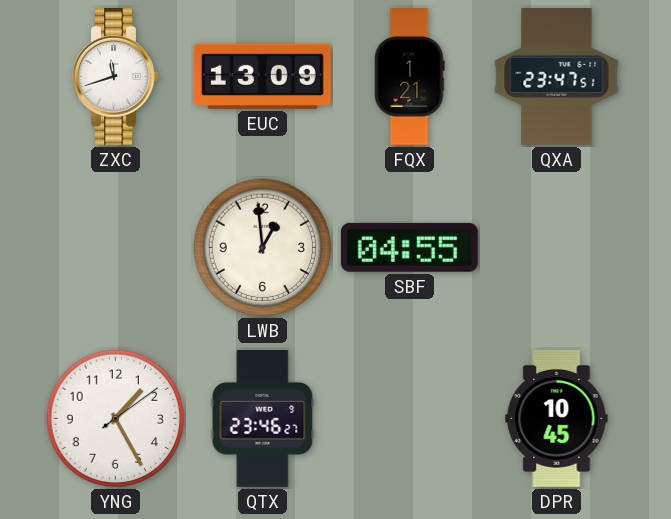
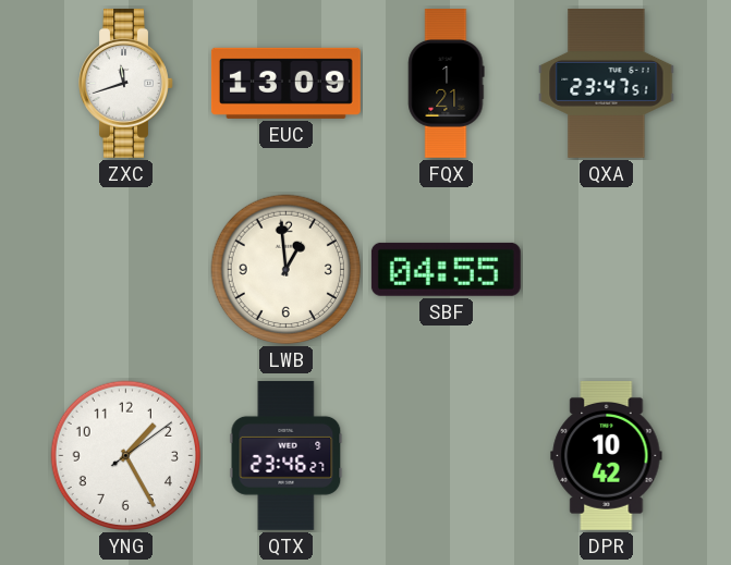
DPR: 10:45 -> 10:42 (607, 455)
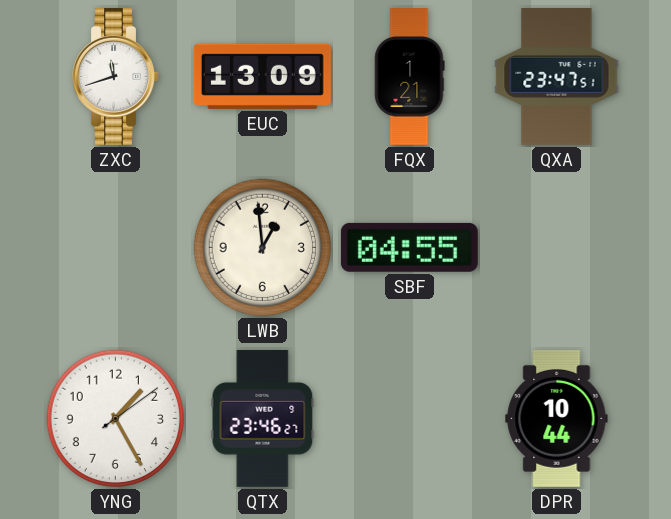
DPR: 10:42 -> 10:44 (557, 418)
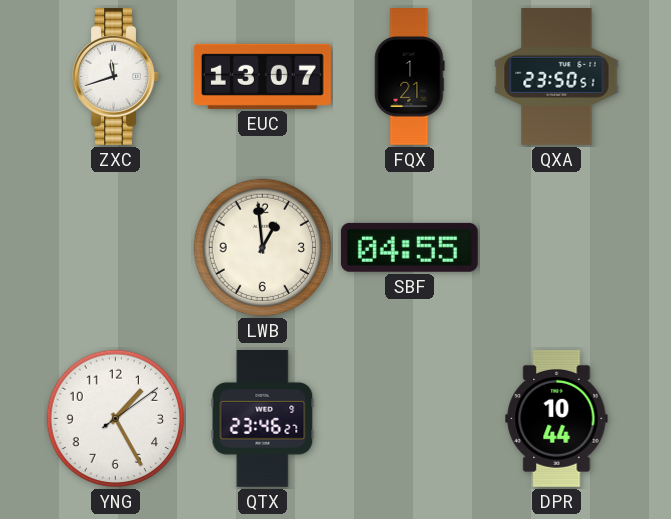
EUC: 13:09 -> 13:07 (262, 76)
QXA: 23:47 -> 23:50 (557, 76)
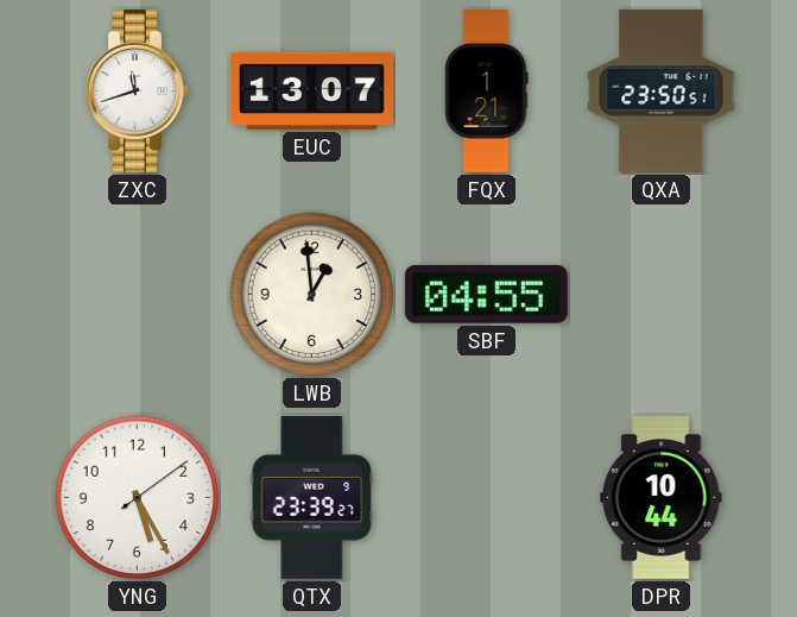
YNG: 1:25 -> 5:25 (138, 498)
QTX: 23:46 -> 23:39 (312, 497)
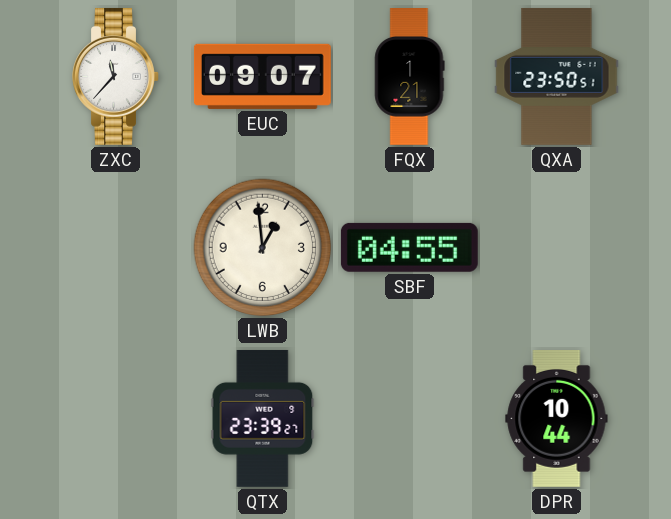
ZXC: 11:42 -> 11:37 (116, 76)
EUC: 13:07 -> 09:07 (262, 76)
YNG: 5:25 -> none (138, 498)
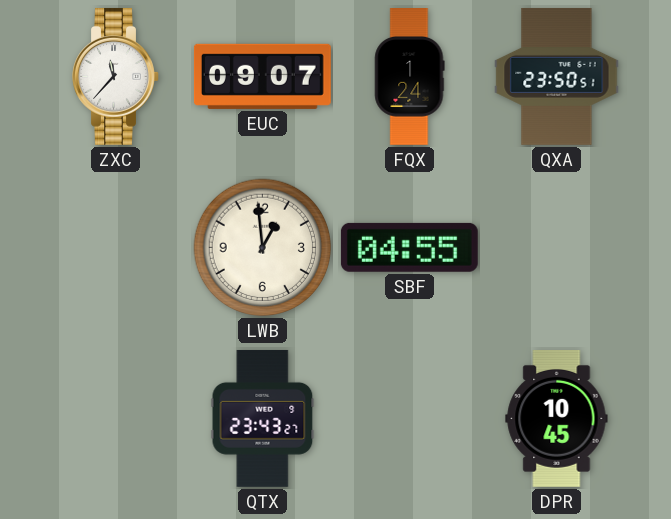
FQX: 1:21 -> 1:24 (410, 77)
QTX: 23:39 -> 23:43 (263, 418)
DPR: 10:44 -> 10:45 (557, 418)
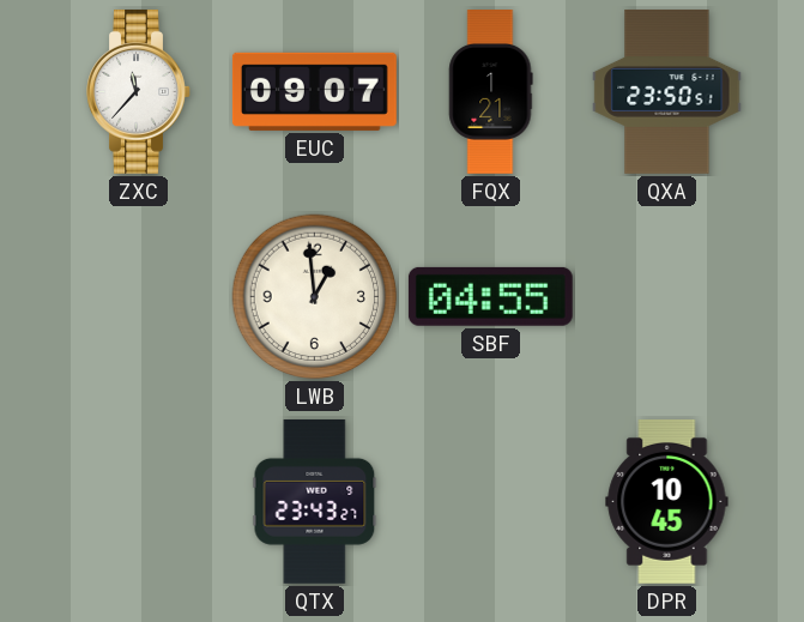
FQX: 1:24 -> 1:21 (491, 92)
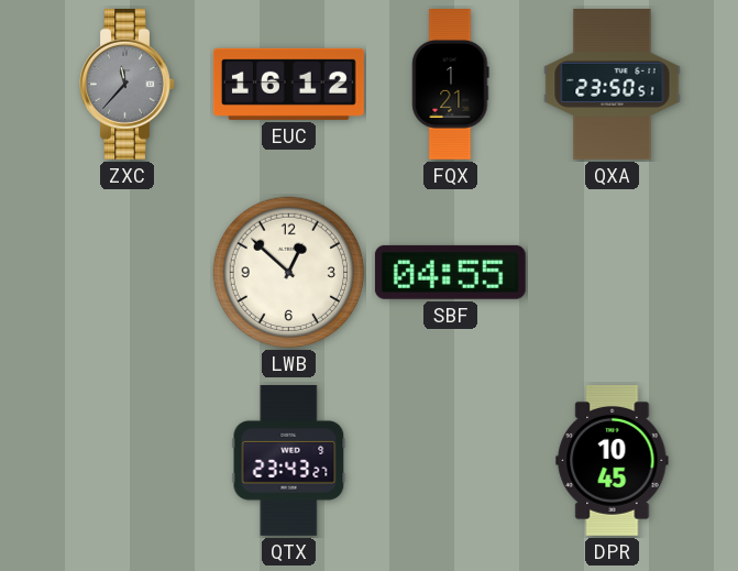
ZXC dial: white -> grey (128, 84)
EUC: 09:07 -> 16:12 (288, 84)
LWB: 12:59 -> 12:52 (289, 273)
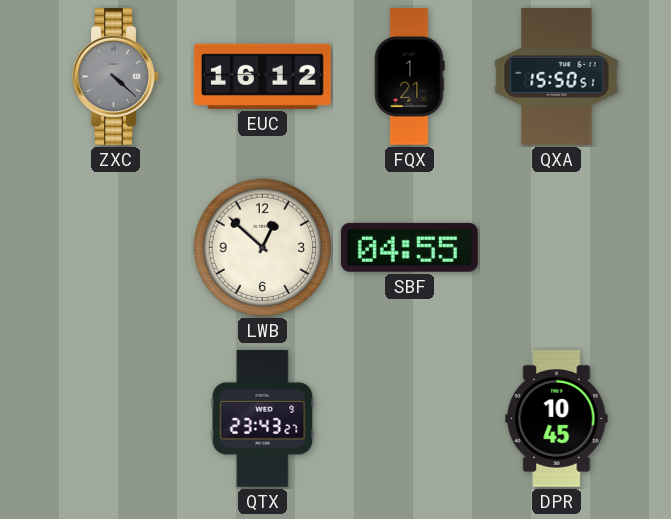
ZXC: 11:37 -> 4:22 (116, 76)
QXA: 23:50 -> 15:50 (557, 76)
